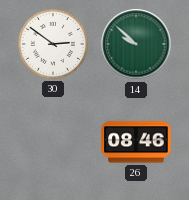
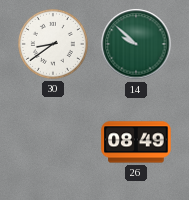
30: 2:51 -> 8:39 (53, 44)
26: 08:46 -> 08:49 (136, 142)
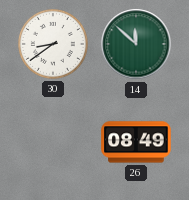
14: 9:52 -> 11:52 (136, 44)
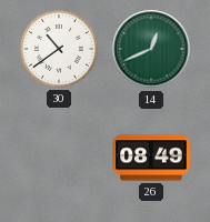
30: 8:39 -> 10:39 (59, 49)
14: 11:52 -> 12:41 (151, 49)
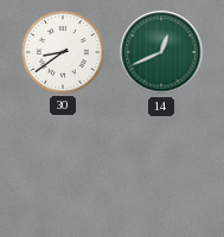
30: 10:39 -> 8:39 (63, 52)
26: 08:49 -> none (151, 158)
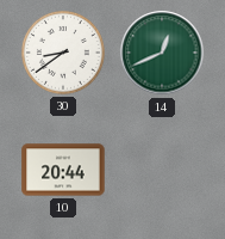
10: none -> 20:44 (63, 170)
